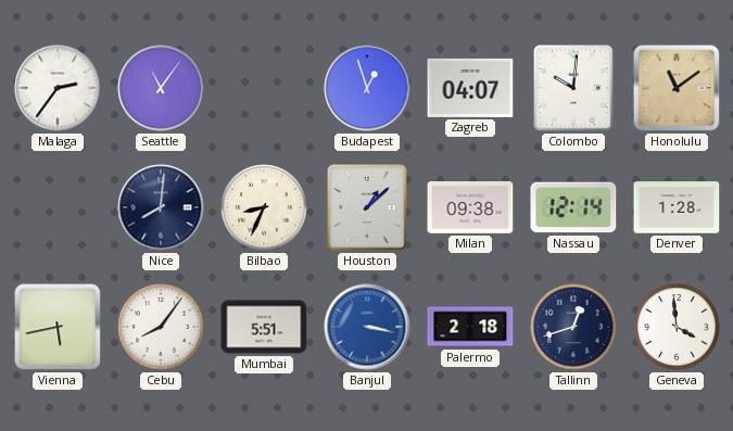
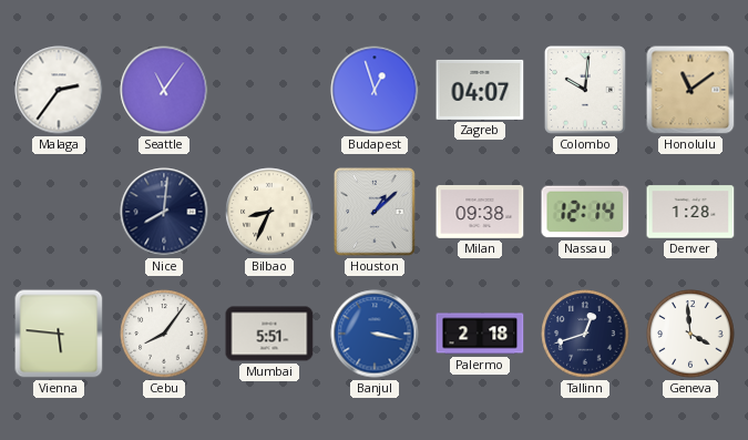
Vienna: 5:43 -> 5:46 (59, 334)
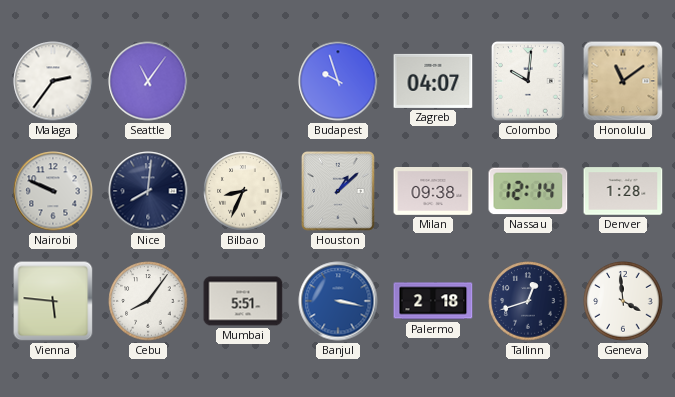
Budapest: 12:57 -> 9:57 (338, 81)
Nairobi: none -> 9:49 (53, 191)
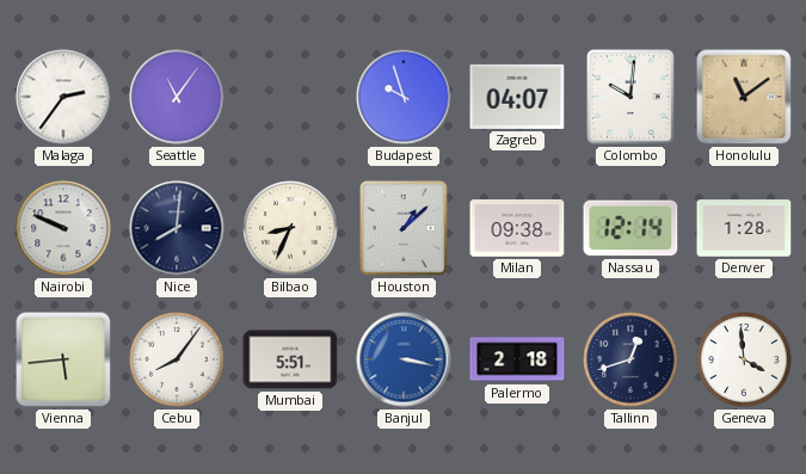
Vienna: 5:46 -> 5:44 (63, 359)
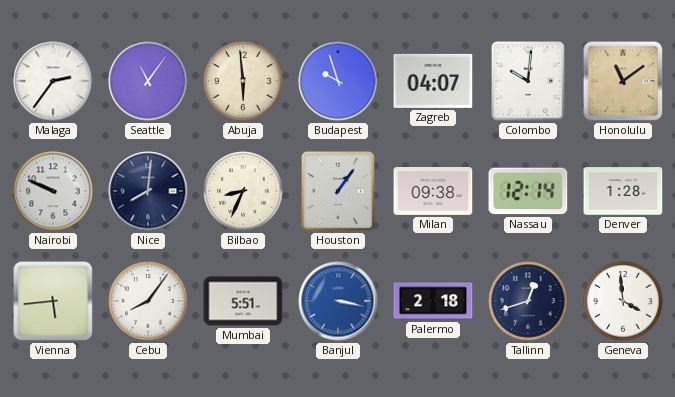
Abuja: none -> 5:59 (243, 81)
Houston: 1:08 -> 1:06 (339, 192)
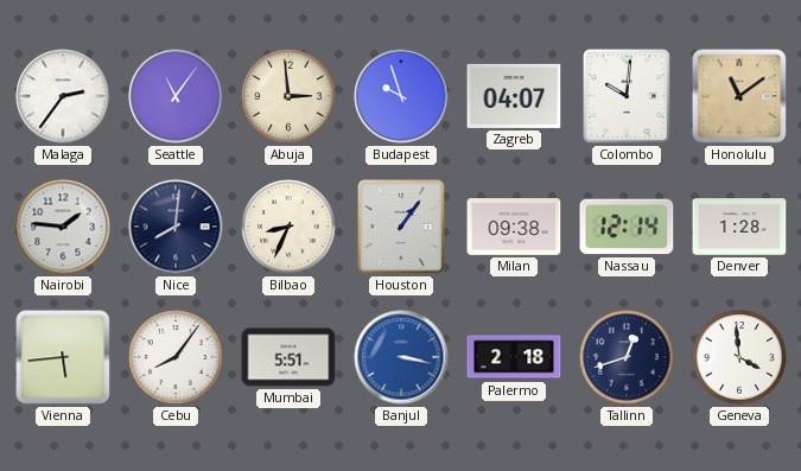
Abuja: 5:59 -> 2:59 (288, 96)
Nairobi: 9:49 -> 1:46 (63, 227)
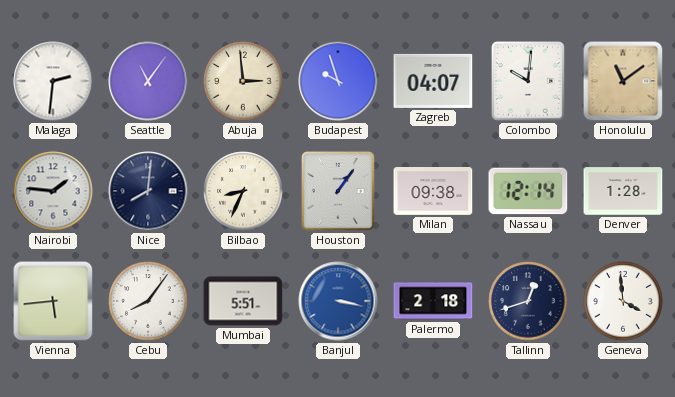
Malaga: 2:36 -> 2:31 (53, 81)
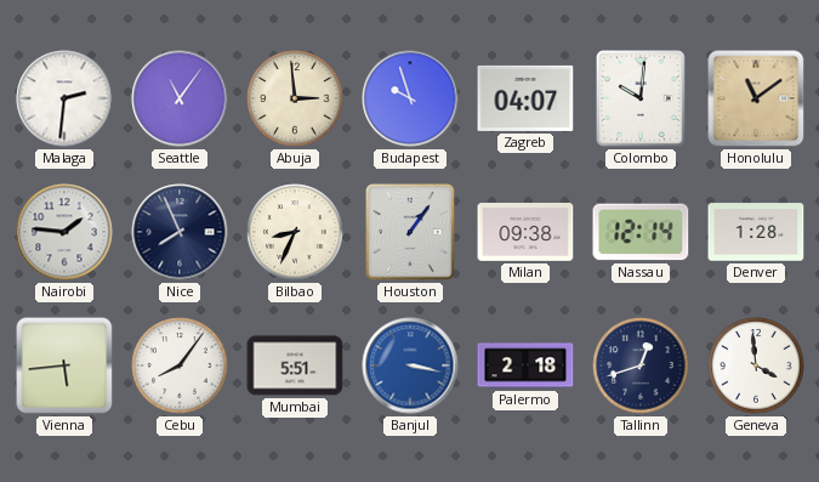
Nice: 8:01 -> 7:56 (180, 232)
